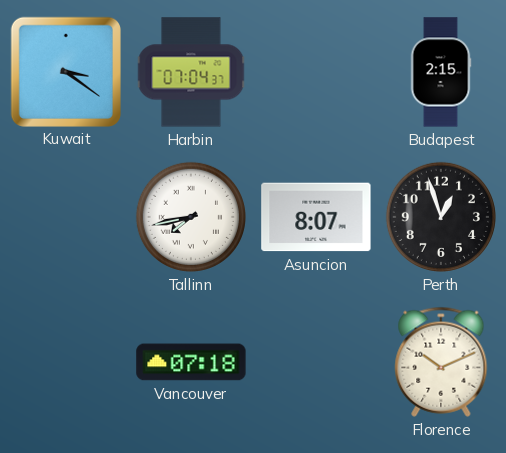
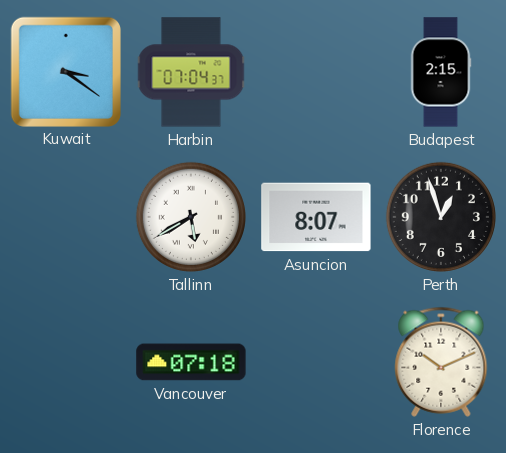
Tallinn: 7:43 -> 5:40 (191, 217)
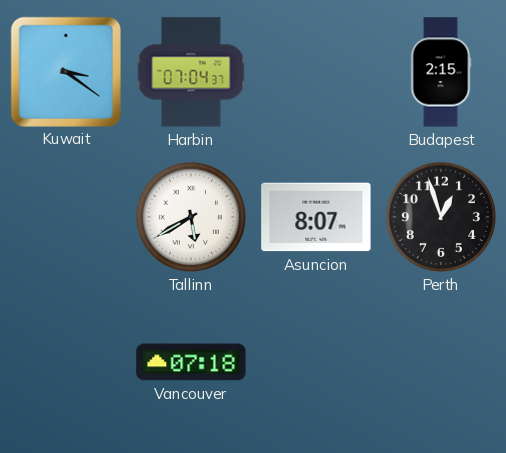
Florence: 10:11 -> none (441, 362)
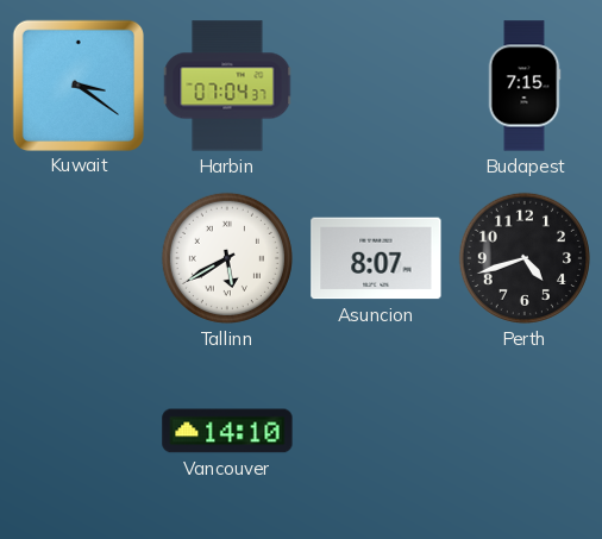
Budapest: 2:15 -> 7:15 (525, 86)
Perth: 12:57 -> 4:42 (525, 258)
Vancouver: 07:18 -> 14:10 (227, 431)
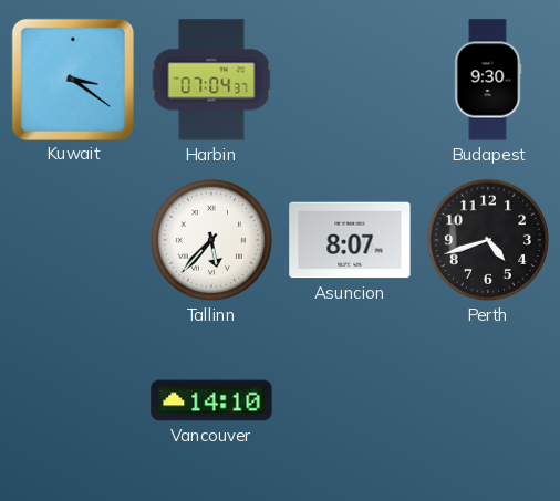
Budapest: 7:15 -> 9:30 (488, 80)
Tallinn: 5:40 -> 5:37 (211, 240)
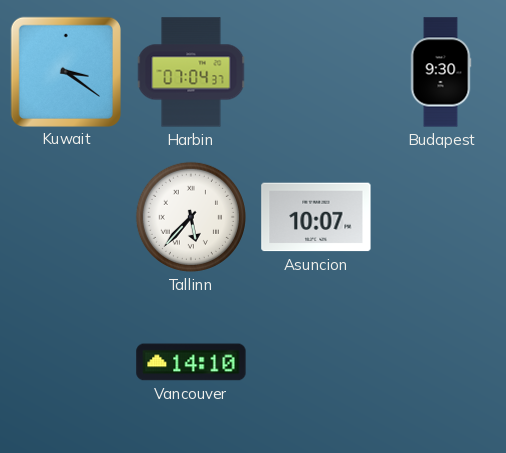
Asuncion: 8:07 -> 10:07 (316, 217)
Perth: 4:42 -> none (488, 240)
